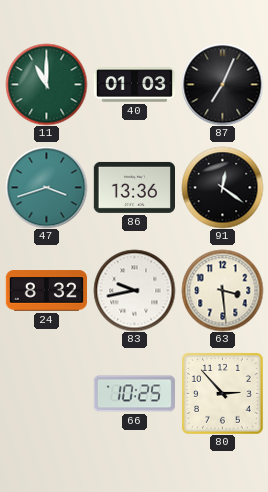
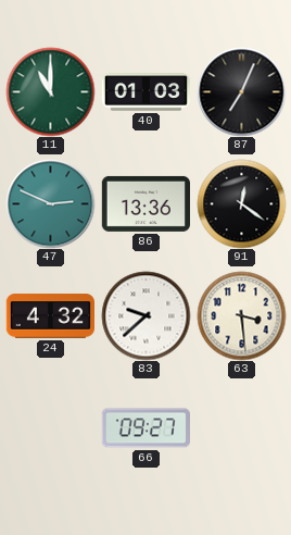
47: 3:42 -> 2:49 (50, 203)
24: 8:32 -> 4:32 (50, 316)
83: 9:43 -> 9:38 (145, 315)
66: 10:25 -> 09:27 (145, 428)
80: 2:53 -> none (222, 393)
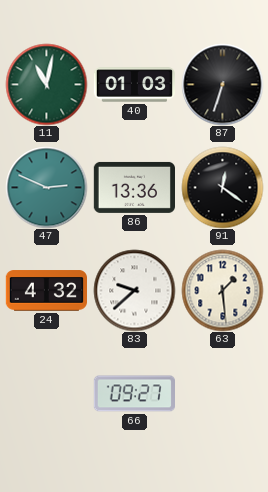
11: 11:00 -> 11:02 (46, 84)
87: 7:04 -> 6:33 (222, 84)
63: 3:29 -> 1:29 (222, 290)
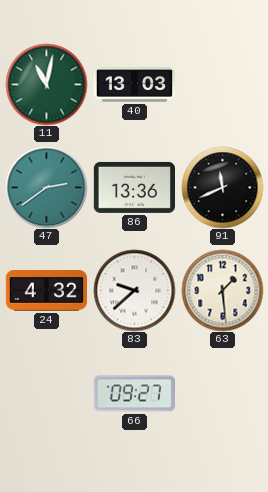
40: 01:03 -> 13:03 (134, 85)
87: 6:33 -> none (222, 84)
47: 2:49 -> 2:39 (46, 187)
91: 12:21 -> 11:41 (222, 187)
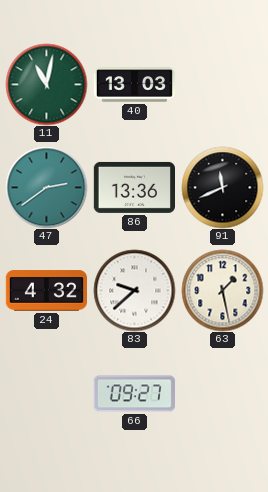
63: 1:29 -> 1:28 (222, 290)
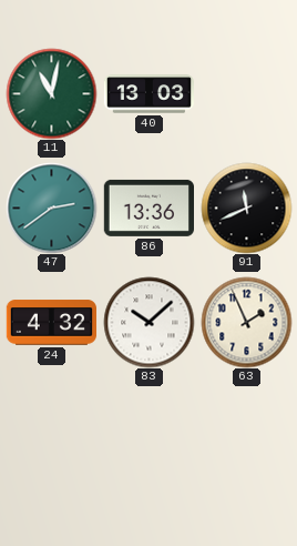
83: 9:38 -> 10:08 (148, 322)
63: 1:28 -> 1:56 (246, 322)
66: 09:27 -> none (134, 394)
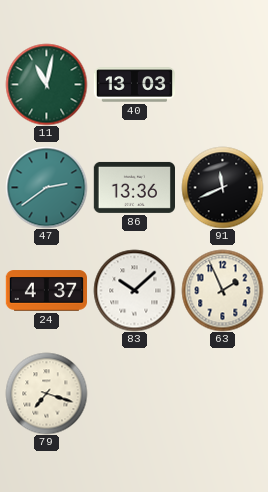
24: 4:32 -> 4:37 (46, 291)
79: none -> 7:18 (46, 393)
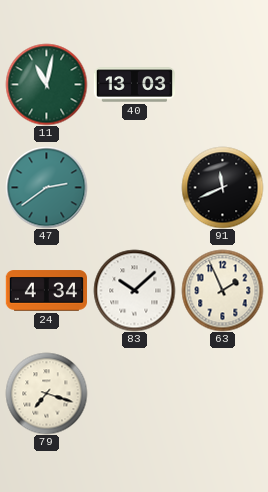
86: 13:36 -> none (134, 187)
24: 4:37 -> 4:34 (46, 291)
